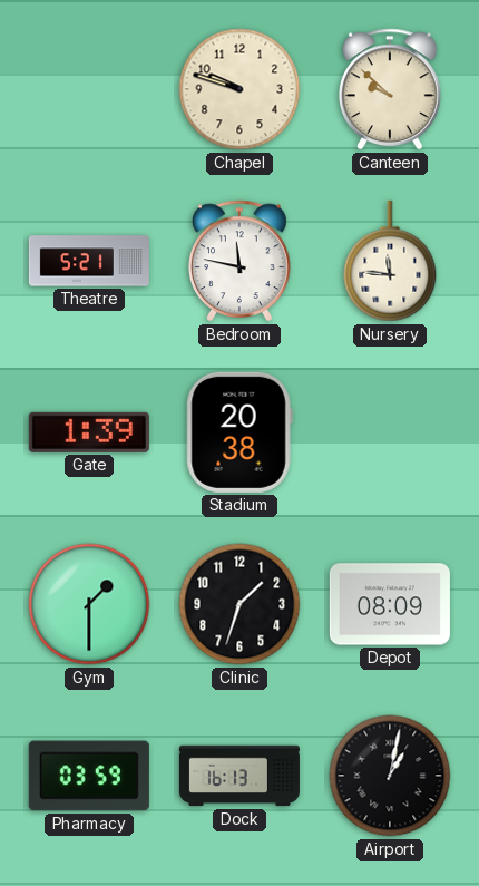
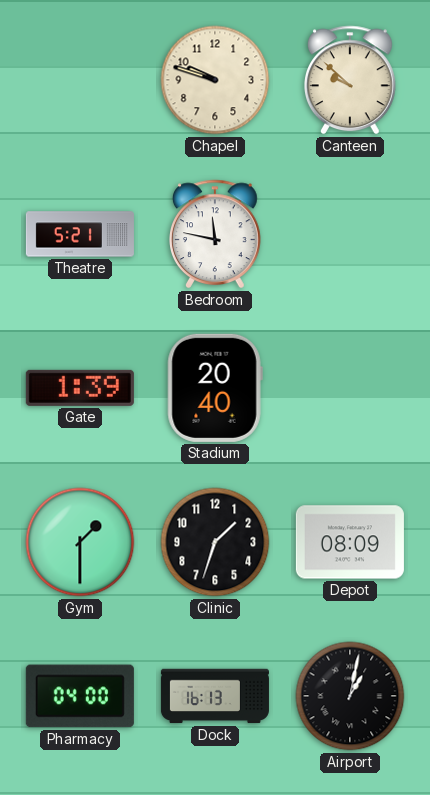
Nursery: 11:46 -> none (390, 261)
Stadium: 20:38 -> 20:40 (215, 388)
Pharmacy: 03:59 -> 04:00 (80, 696)
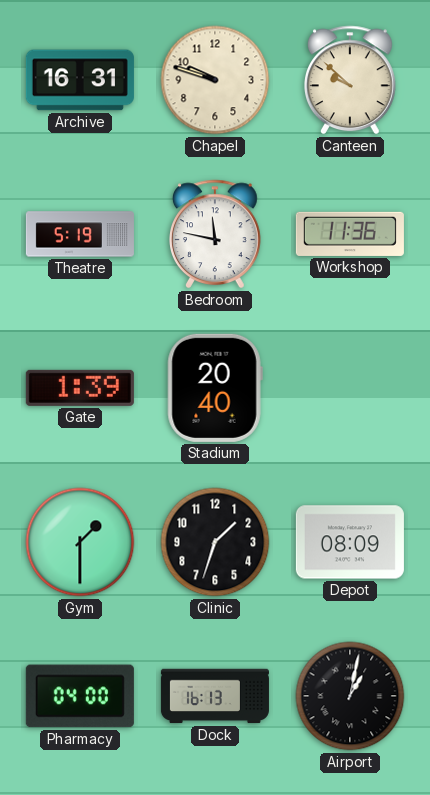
Archive: none -> 16:31 (80, 80)
Theatre: 5:21 -> 5:19 (80, 234)
Workshop: none -> 11:36 (350, 234)
